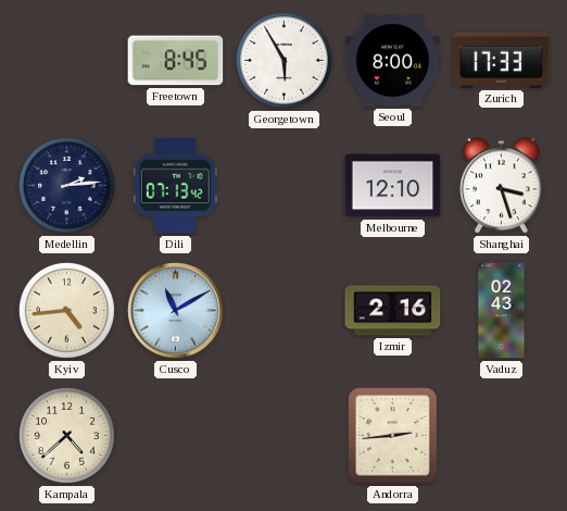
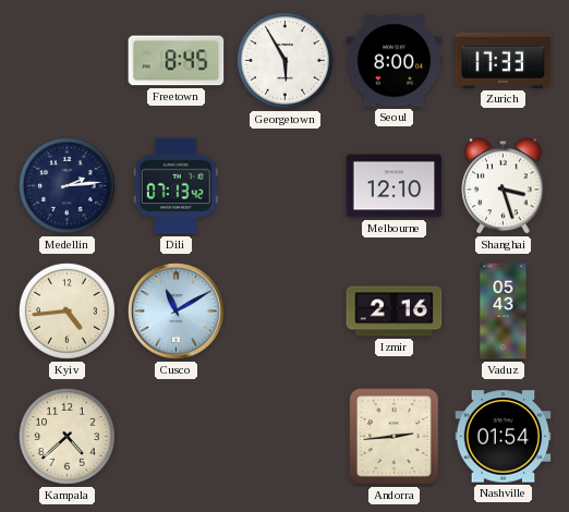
Vaduz: 02:43 -> 05:43 (504, 312)
Nashville: none -> 01:54 (504, 437)
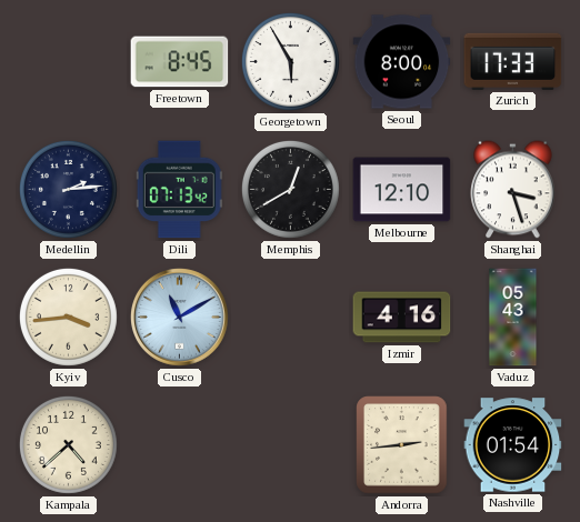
Memphis: none -> 12:40 (290, 189)
Kyiv: 4:44 -> 3:44 (68, 317)
Izmir: 2:16 -> 4:16 (402, 318)
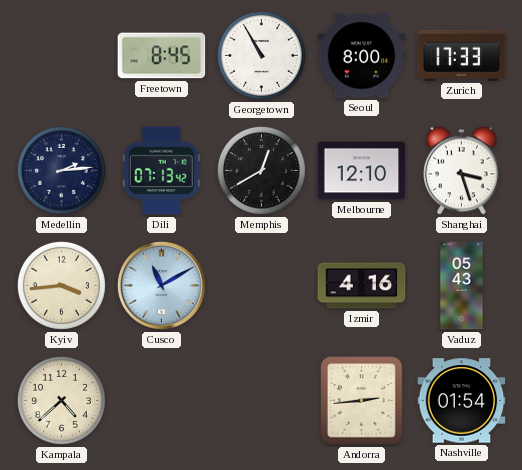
Georgetown: 5:55 -> 10:55 (261, 55)
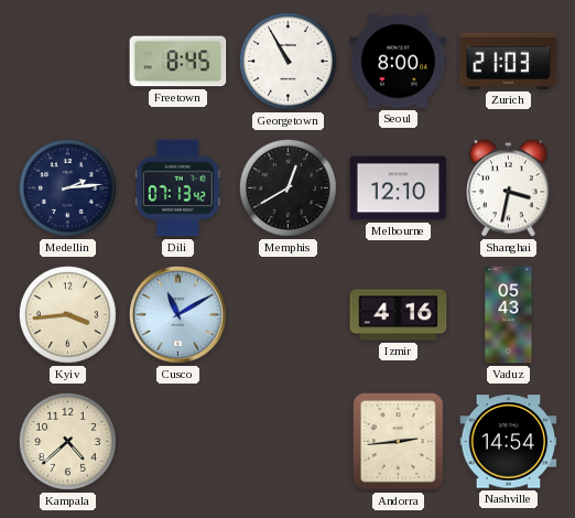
Zurich: 17:33 -> 21:03 (509, 61)
Shanghai: 3:27 -> 3:32 (509, 188)
Nashville: 01:54 -> 14:54 (509, 442)
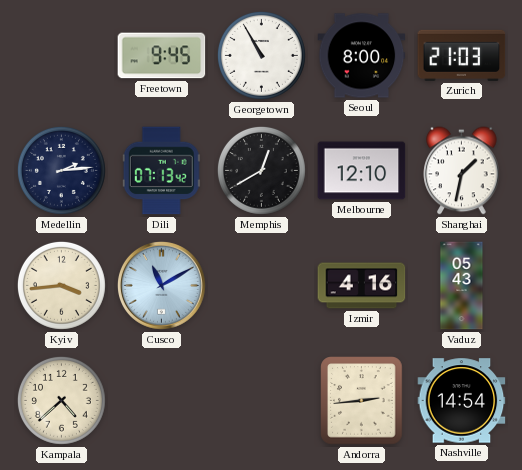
Freetown: 8:45 -> 9:45 (162, 56)
Shanghai: 3:32 -> 1:32 (462, 171)
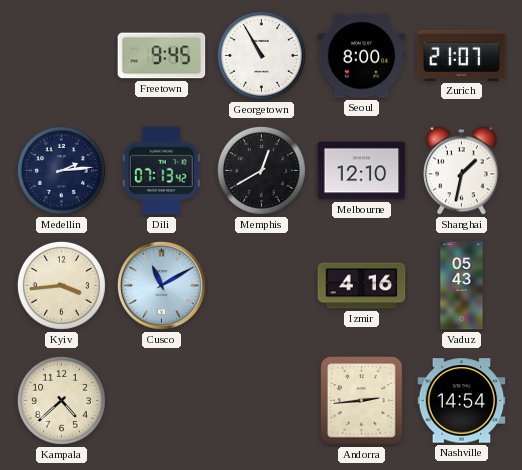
Zurich: 21:03 -> 21:07 (462, 55)
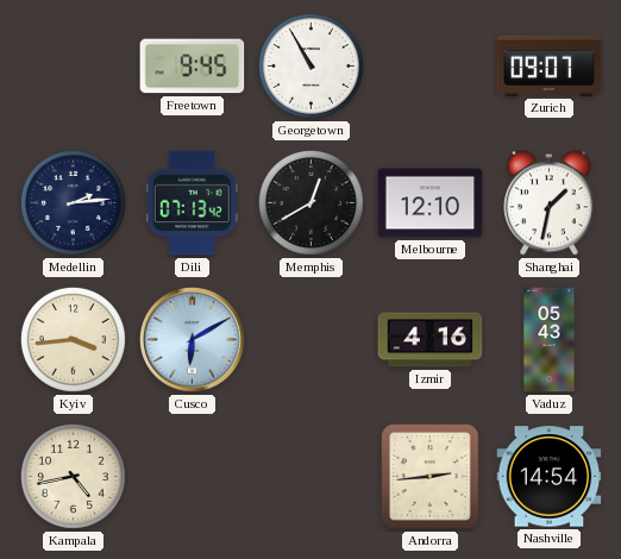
Seoul: 8:00 -> none (362, 56)
Zurich: 21:07 -> 09:07 (550, 65)
Cusco: 11:10 -> 6:10 (192, 339)
Kampala: 4:38 -> 4:43 (73, 476)
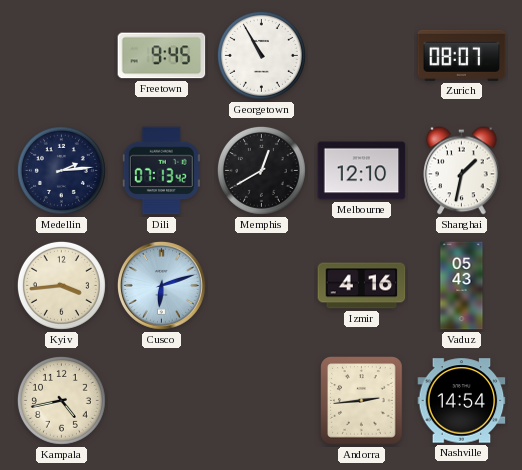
Zurich: 09:07 -> 08:07 (462, 55)
Cusco: 6:10 -> 6:12 (161, 285)
